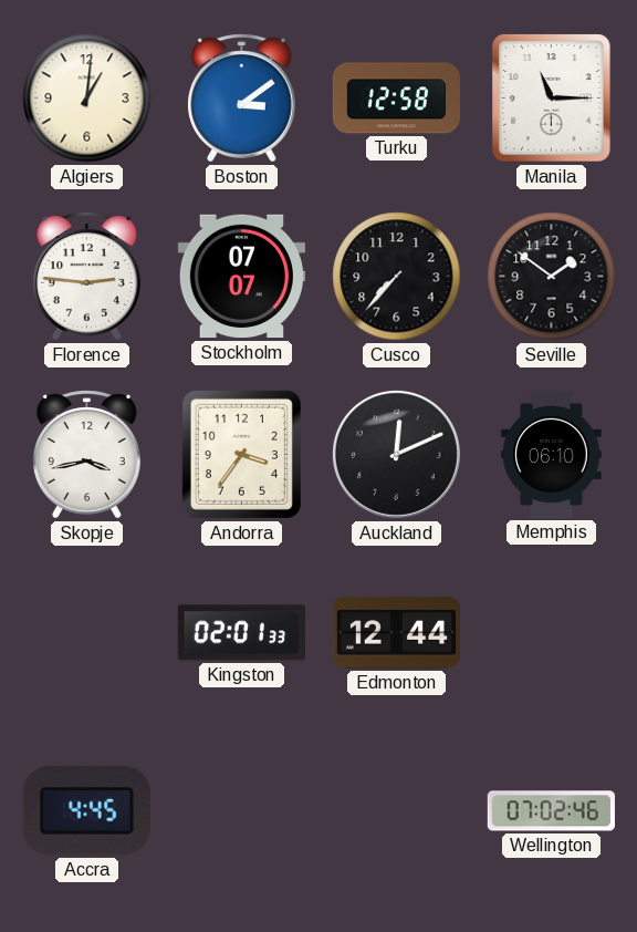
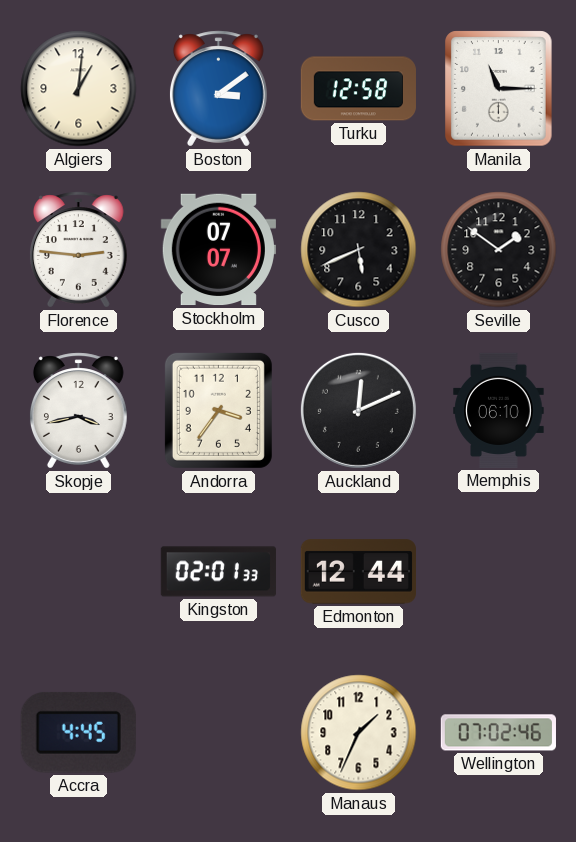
Cusco: 7:37 -> 5:41 (359, 250)
Manaus: none -> 1:34 (359, 733)
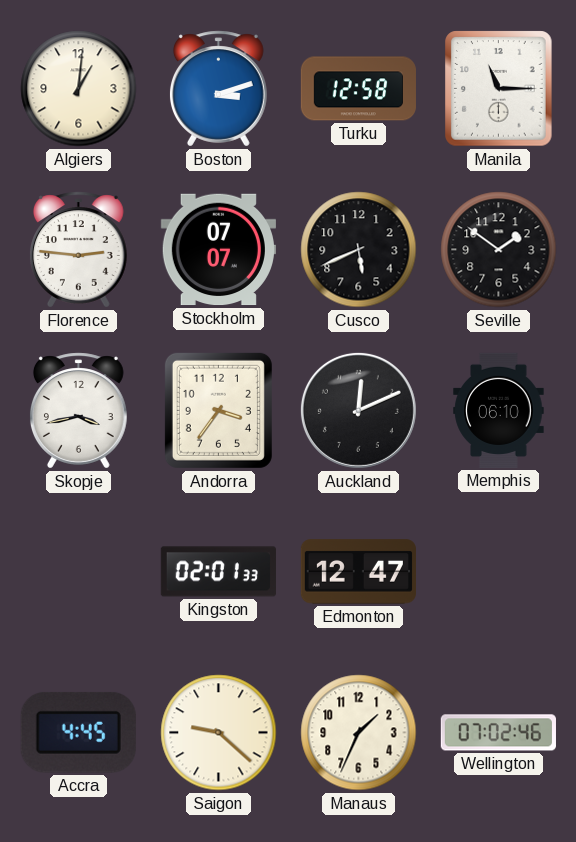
Boston: 3:09 -> 3:12 (218, 89)
Edmonton: 12:44 -> 12:47 (358, 572)
Saigon: none -> 9:22 (219, 733)
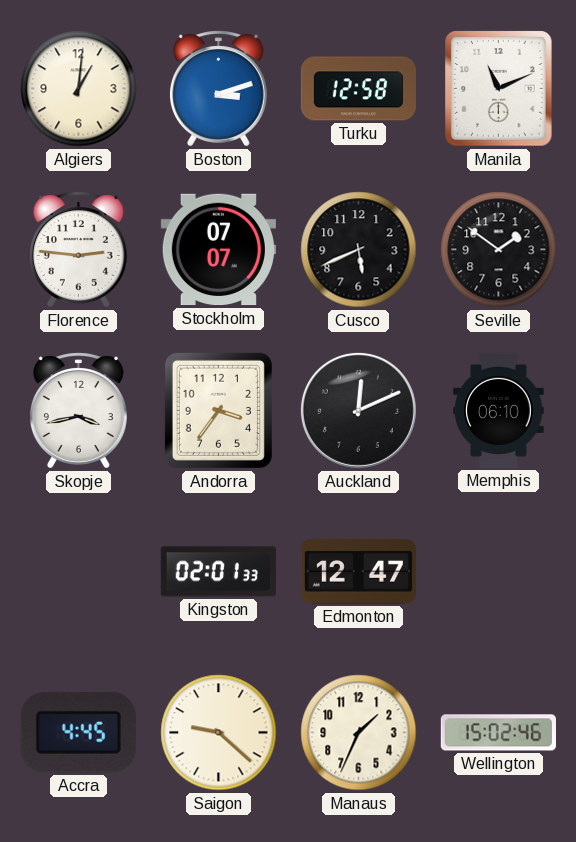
Manila: 11:15 -> 11:11 (499, 89)
Wellington: 07:02 -> 15:02 (498, 733)
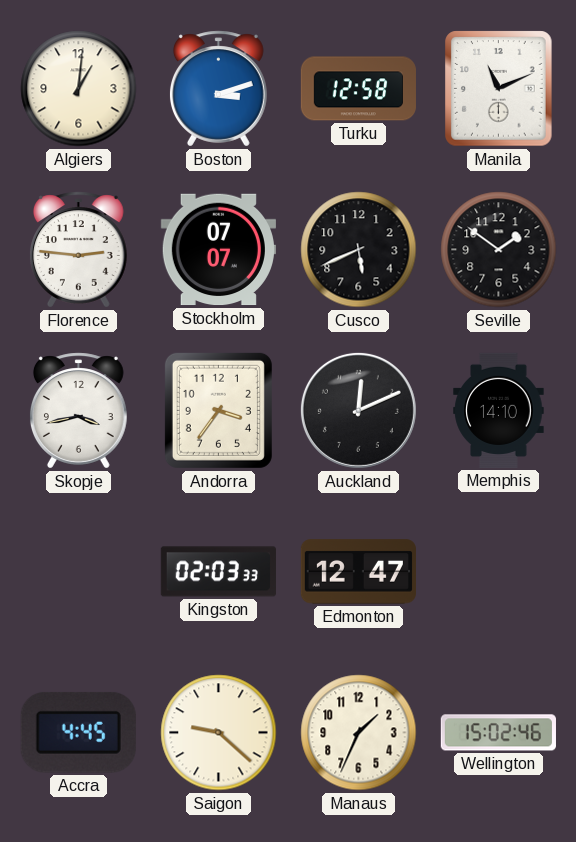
Memphis: 06:10 -> 14:10 (499, 410)
Kingston: 02:01 -> 02:03 (218, 572)
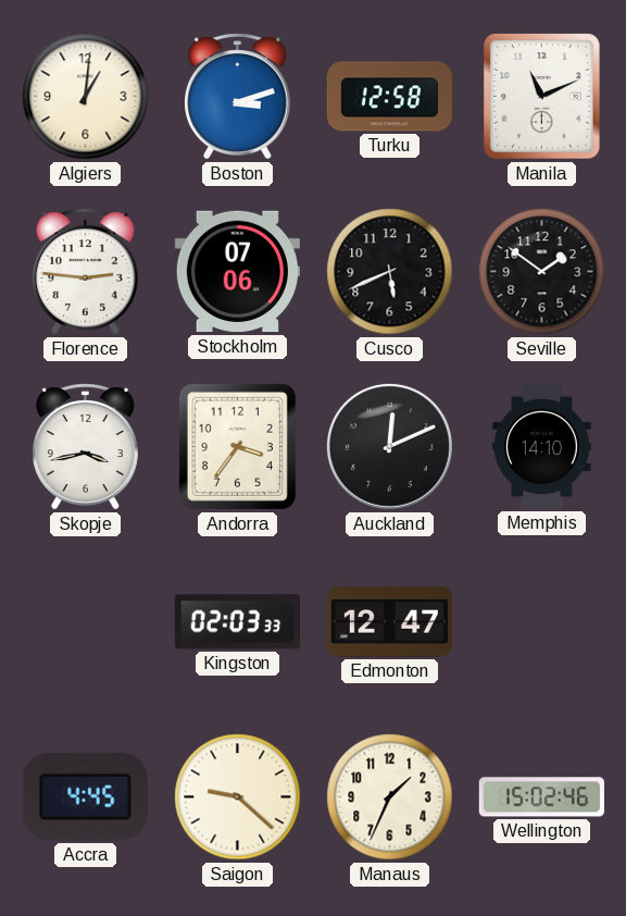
Stockholm: 07:07 -> 07:06 (237, 272)
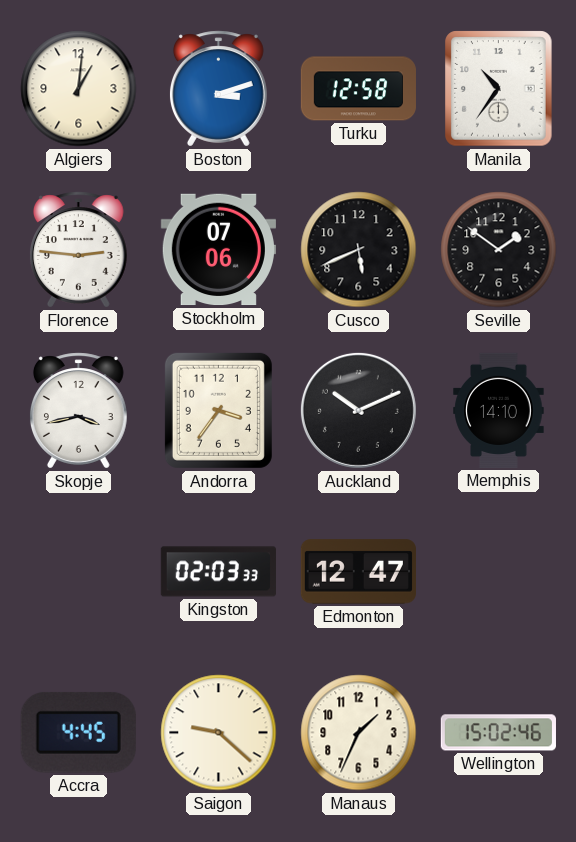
Manila: 11:11 -> 10:36 (499, 89)
Auckland: 12:11 -> 10:11 (358, 410)
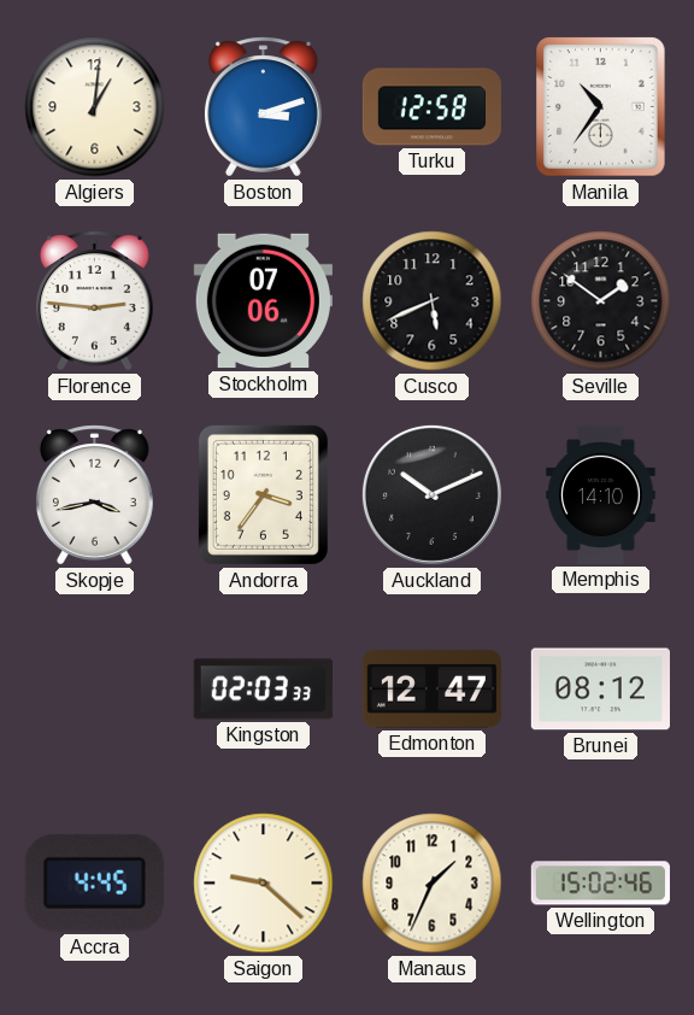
Brunei: none -> 08:12 (600, 690)
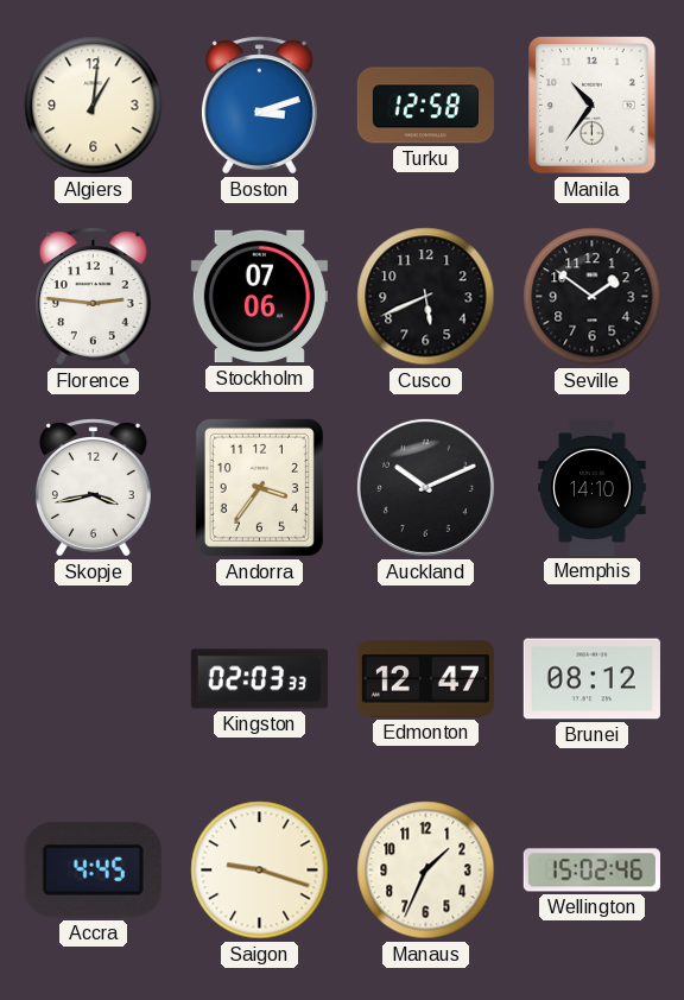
Saigon: 9:22 -> 9:18 (260, 871)
